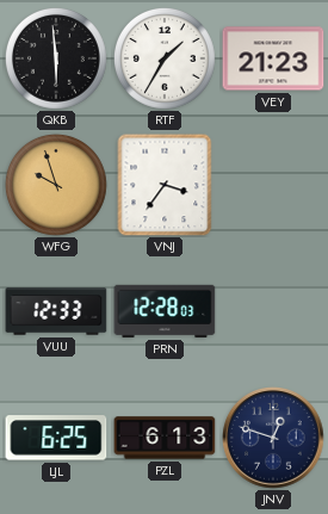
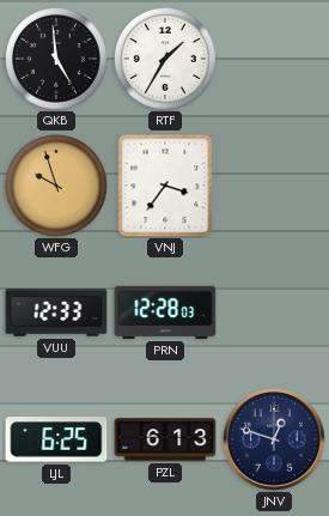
QKB: 5:59 -> 4:59 (56, 59)
VEY: 21:23 -> none (273, 58)
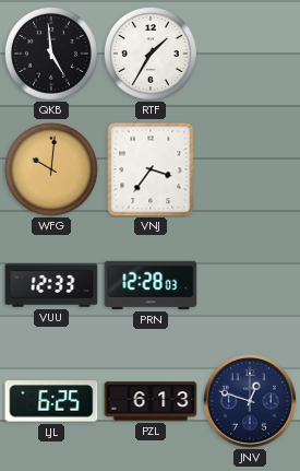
WFG: 9:57 -> 10:01 (51, 169)
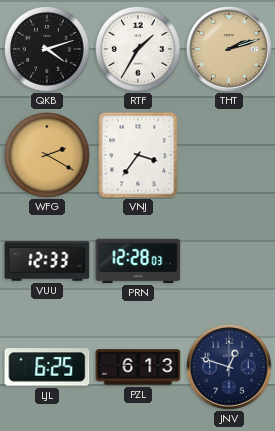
QKB: 4:59 -> 4:12 (47, 49)
THT: none -> 2:12 (229, 49)
WFG: 10:01 -> 2:20 (47, 155)
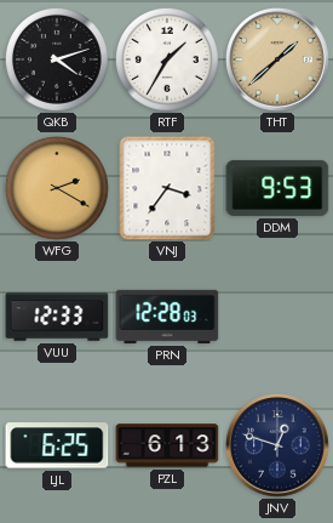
THT: 2:12 -> 1:38 (277, 59)
DDM: none -> 9:53 (277, 188)
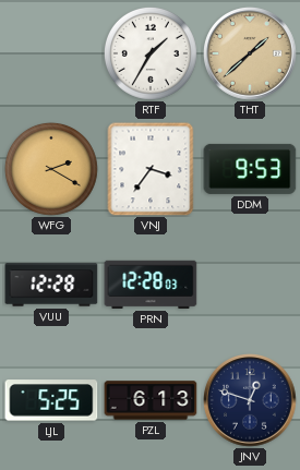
QKB: 4:12 -> none (57, 59)
VUU: 12:33 -> 12:28 (51, 285)
LJL: 6:25 -> 5:25 (51, 400)
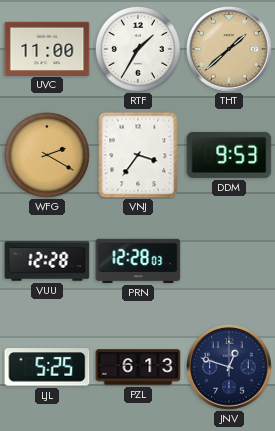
UVC: none -> 11:00 (47, 48)
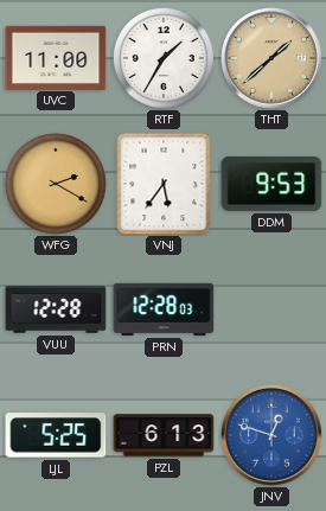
VNJ: 3:36 -> 5:36 (164, 184)
JNV dial: navy -> blue (271, 435)
